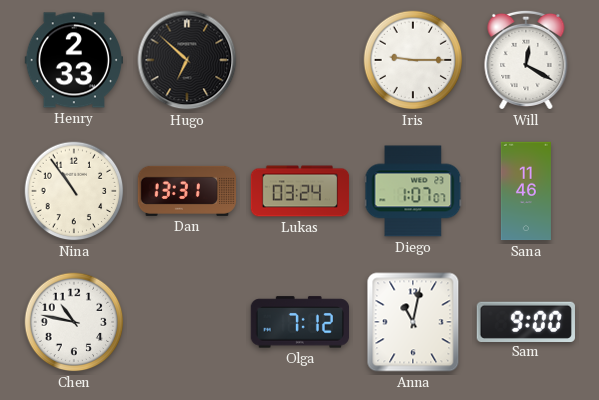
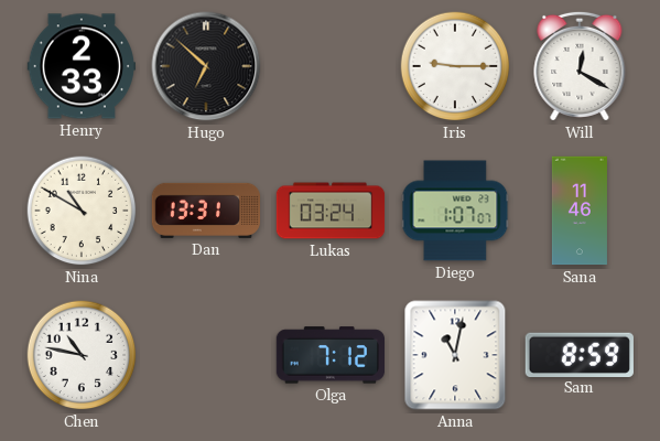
Nina: 10:54 -> 10:50 (82, 211)
Sam: 9:00 -> 8:59 (580, 354)
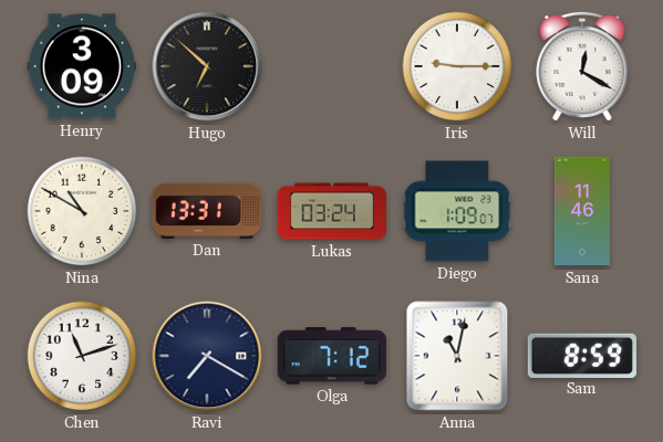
Henry: 2:33 -> 3:09 (82, 66)
Diego: 1:07 -> 1:09 (457, 211)
Chen: 10:47 -> 11:12 (82, 356)
Ravi: none -> 7:20 (207, 356)
